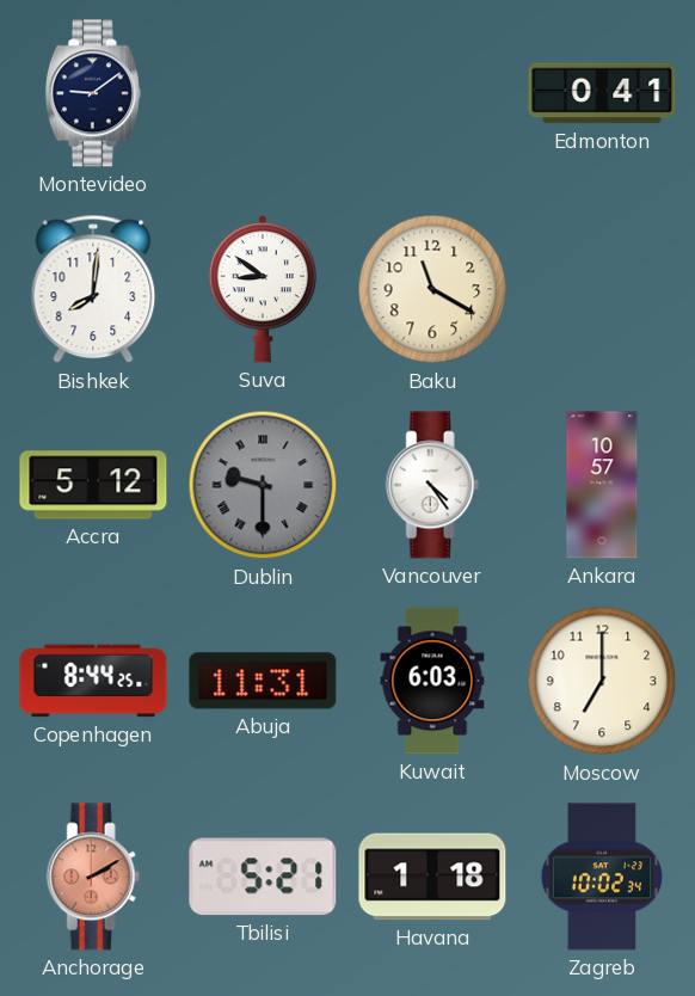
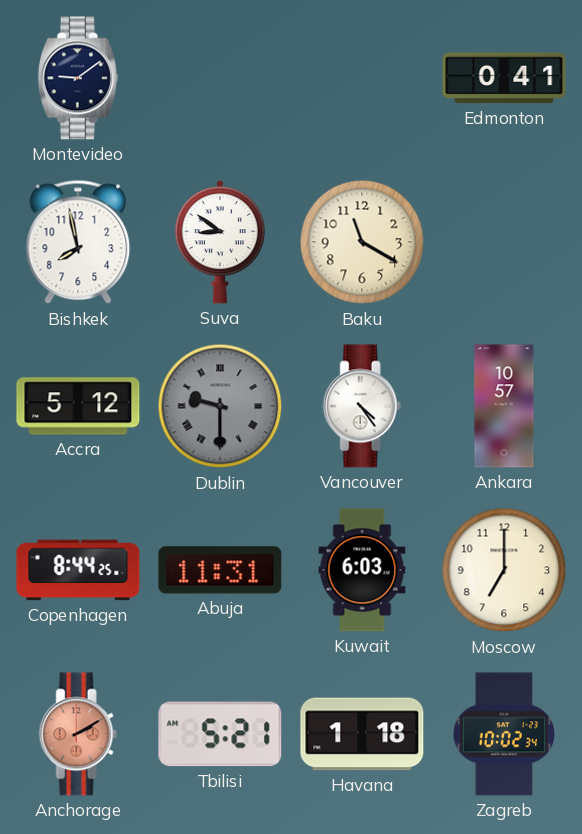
Bishkek: 8:01 -> 7:58 (78, 242)
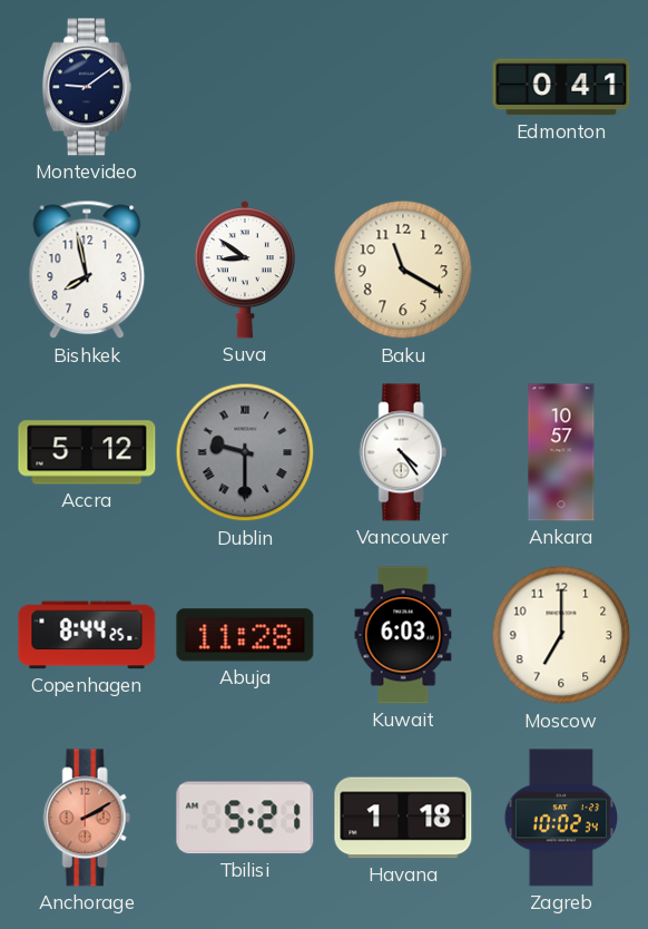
Abuja: 11:31 -> 11:28 (245, 635)
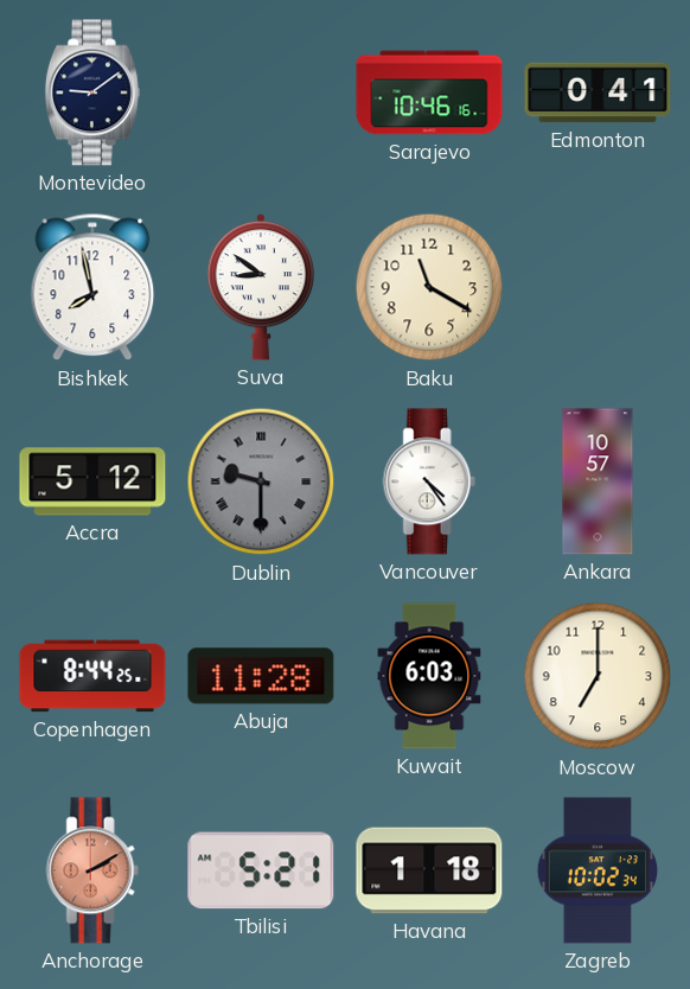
Sarajevo: none -> 10:46 (429, 92)
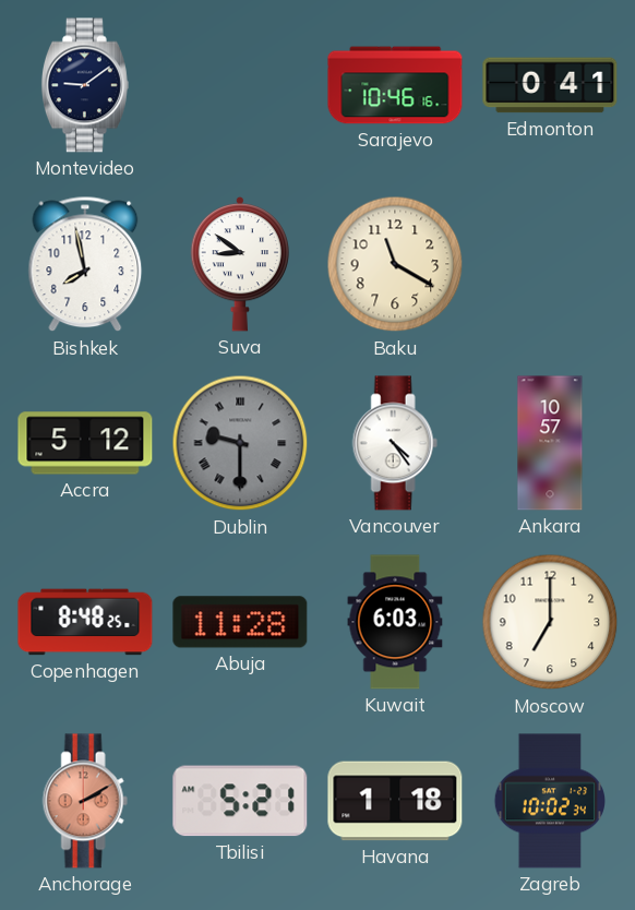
Copenhagen: 8:44 -> 8:48 (85, 622)
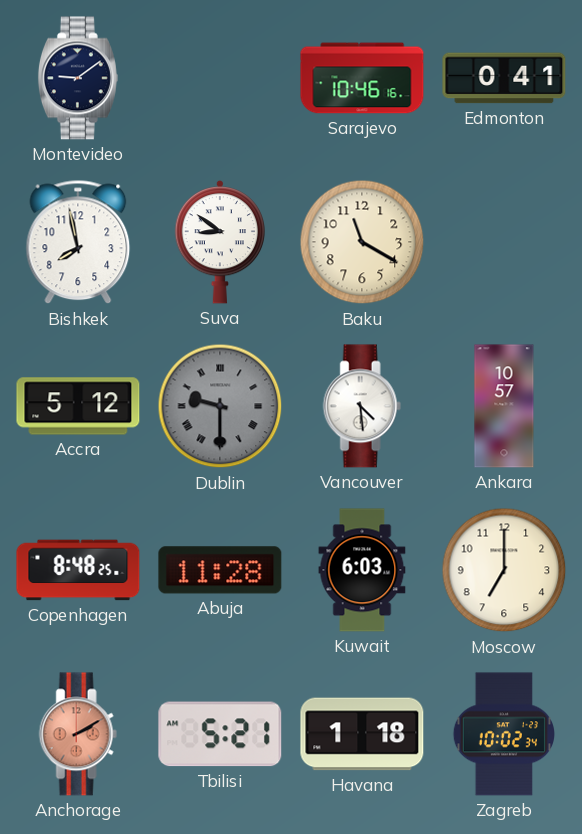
Vancouver: 4:24 -> 4:29 (362, 406)
